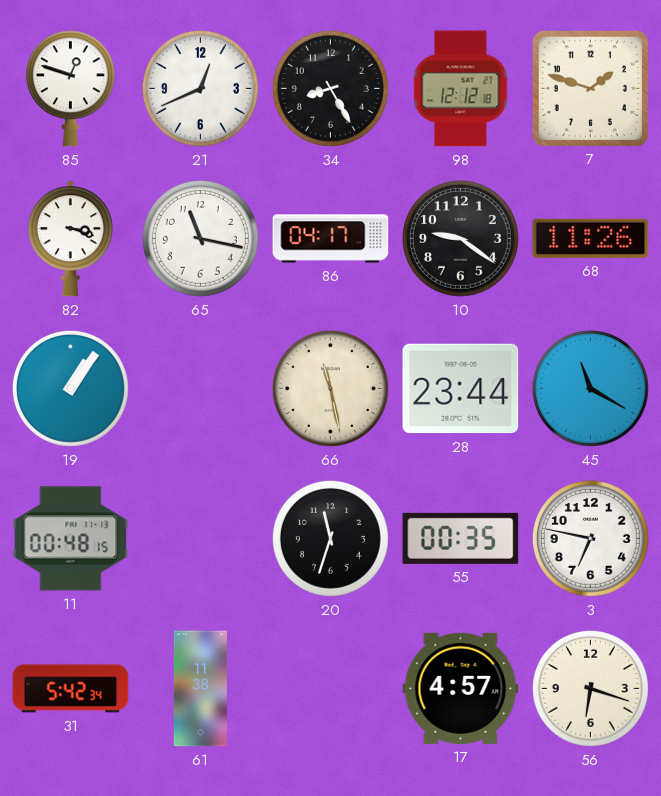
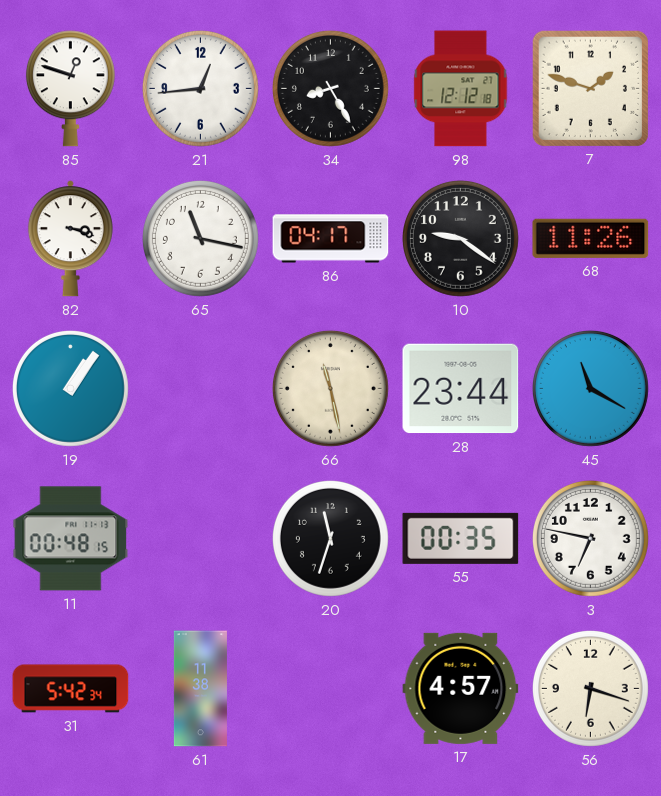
21: 12:41 -> 12:44 (200, 88)
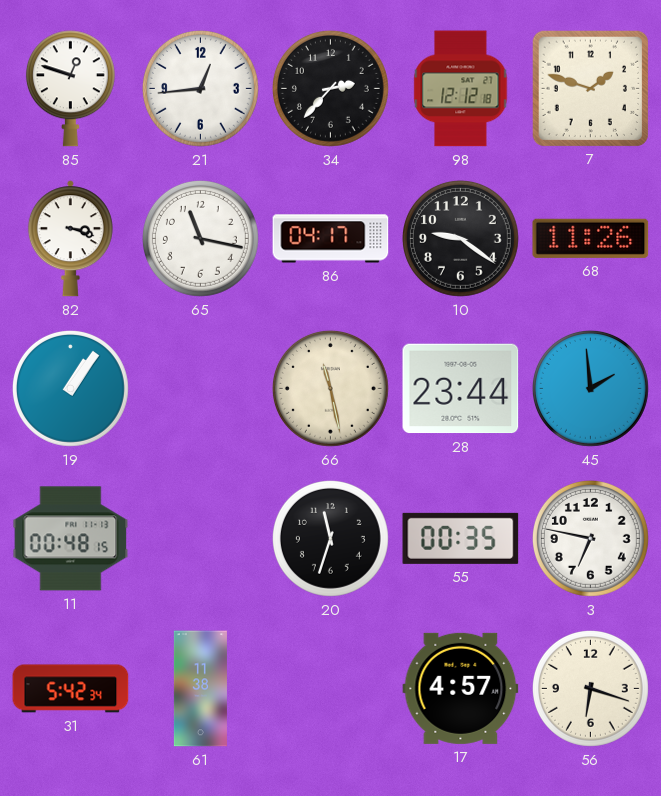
34: 8:25 -> 2:37 (330, 88)
45: 11:20 -> 1:59 (590, 388)
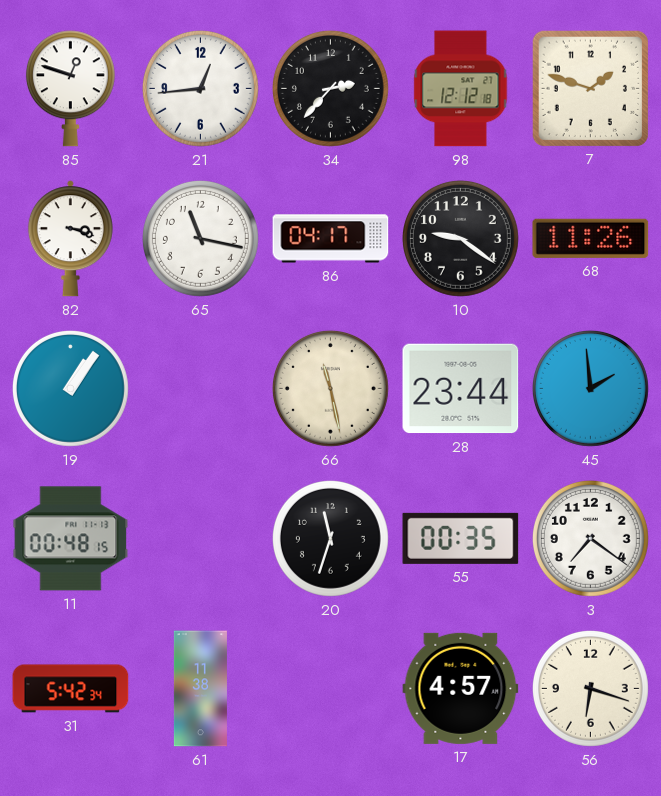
3: 6:47 -> 7:21 (590, 538)
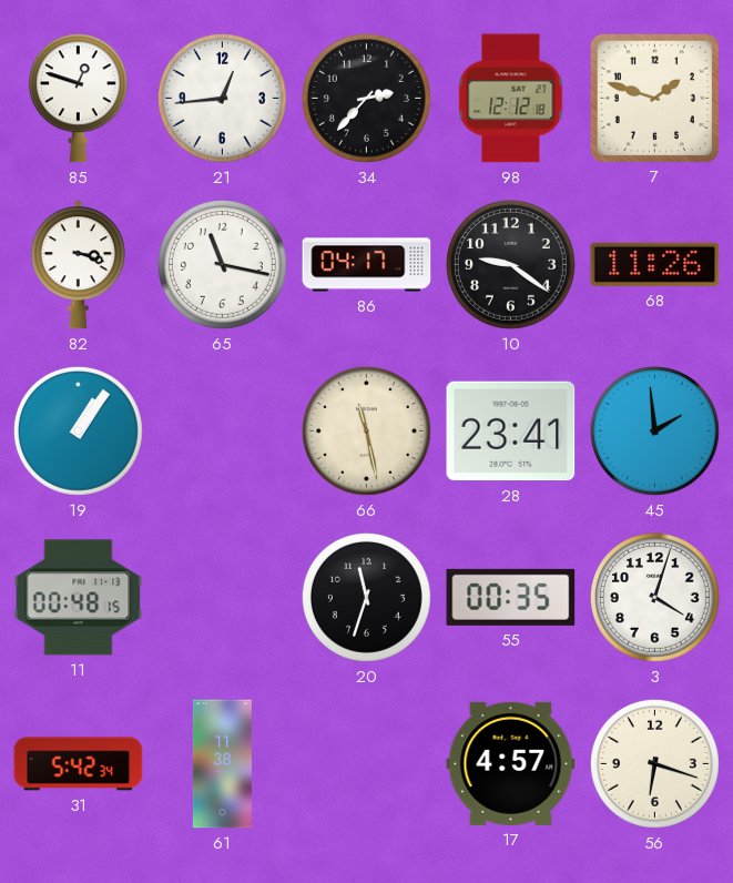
28: 23:44 -> 23:41 (511, 432)
3: 7:21 -> 4:03 (654, 597)
